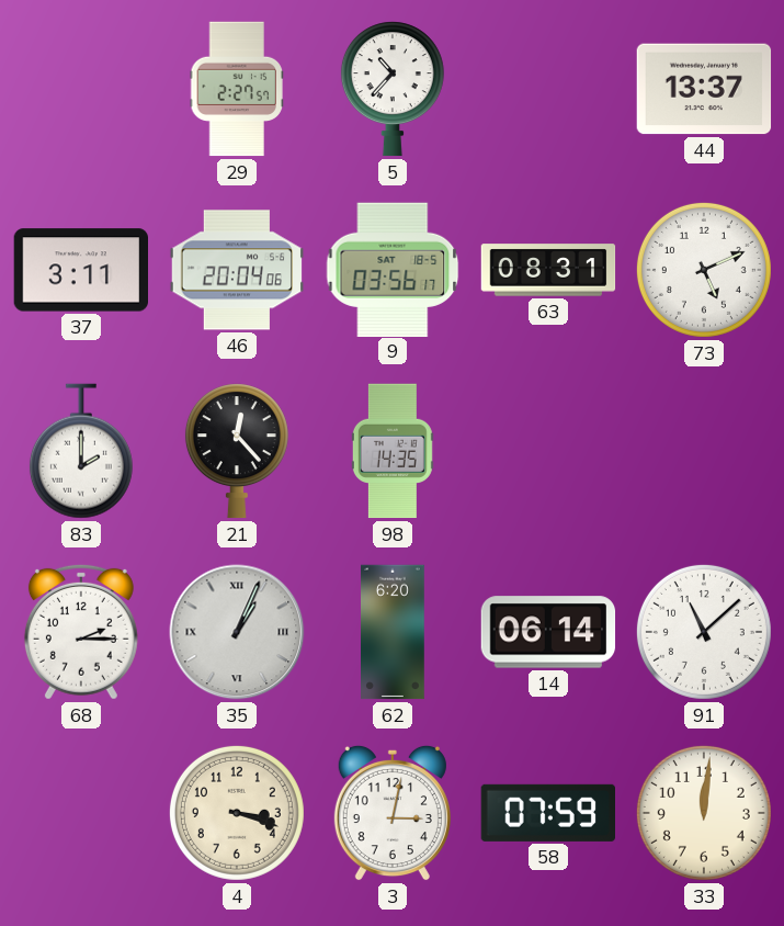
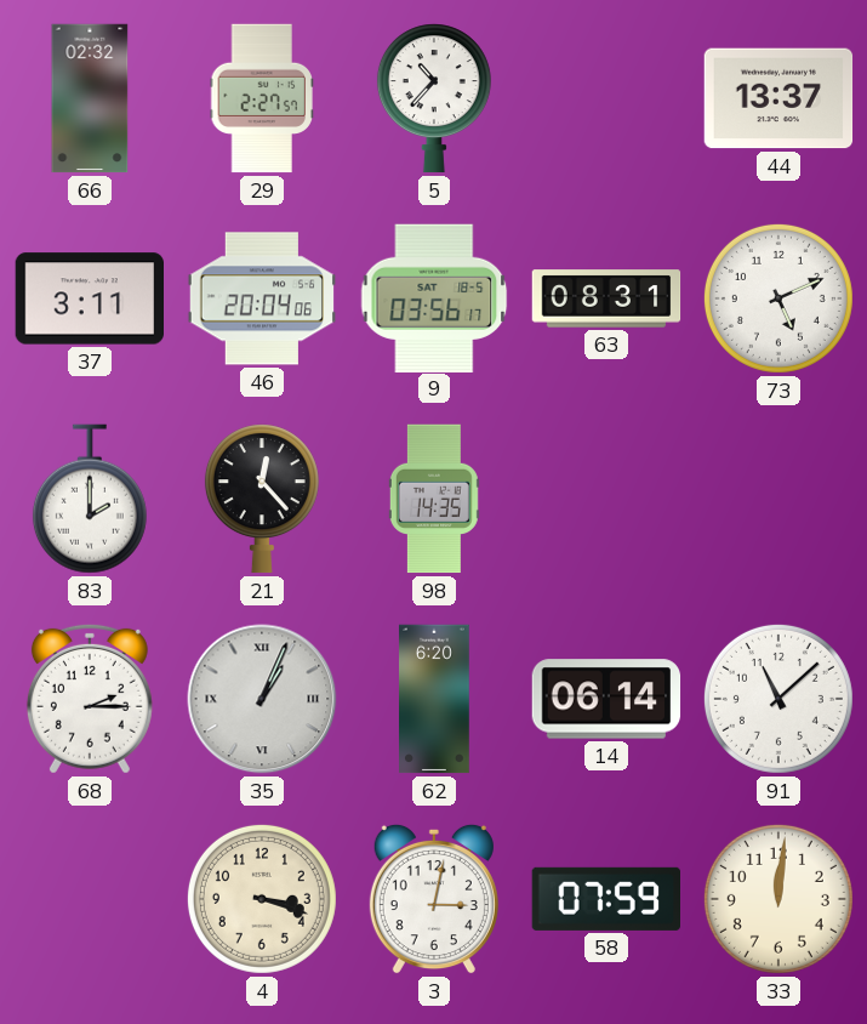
66: none -> 02:32 (90, 98)
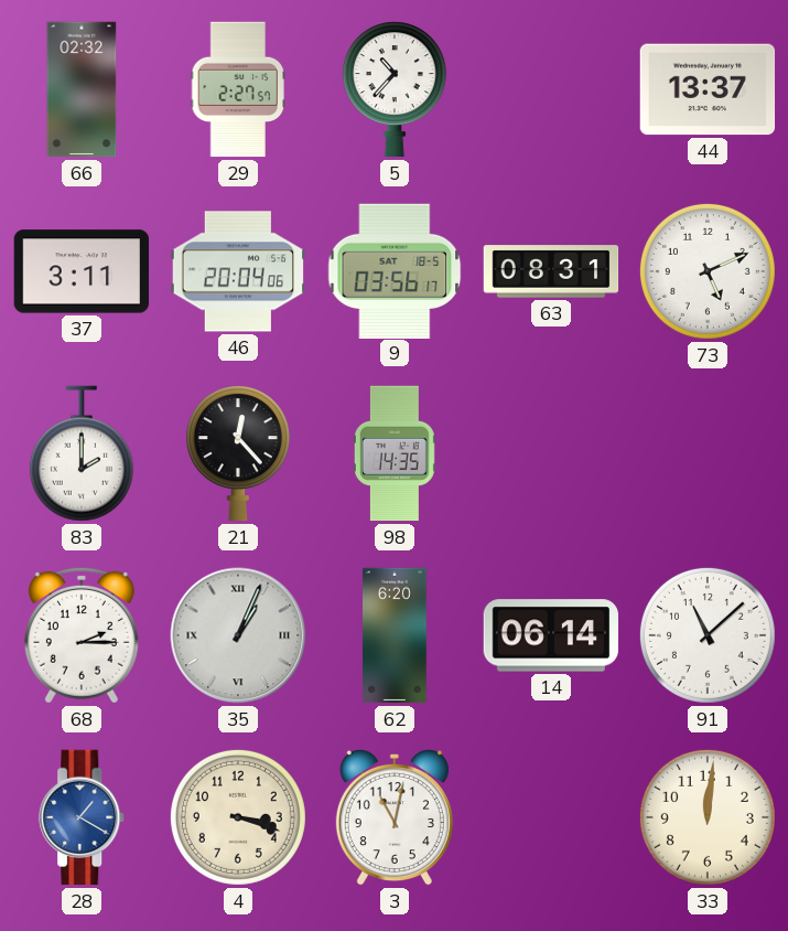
28: none -> 1:20 (83, 817)
3: 3:02 -> 11:02 (395, 817)
58: 07:59 -> none (605, 899)
